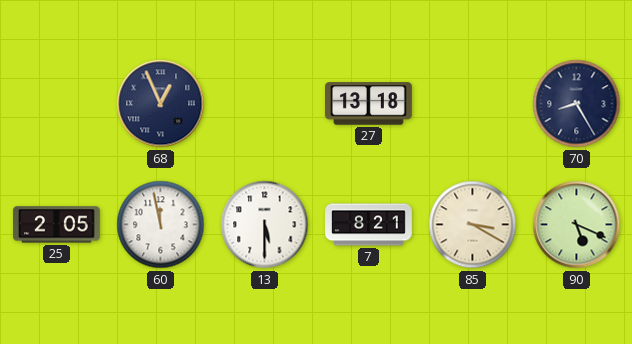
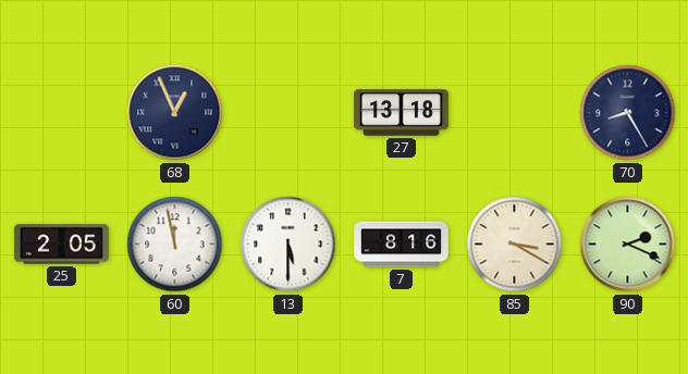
7: 8:21 -> 8:16 (402, 245)
90: 5:19 -> 2:19 (628, 245)
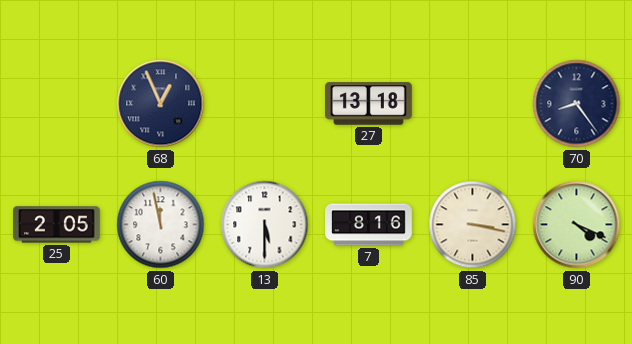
70: 8:25 -> 8:24 (577, 104)
85: 3:20 -> 3:17 (473, 225)
90: 2:19 -> 4:19 (577, 225)
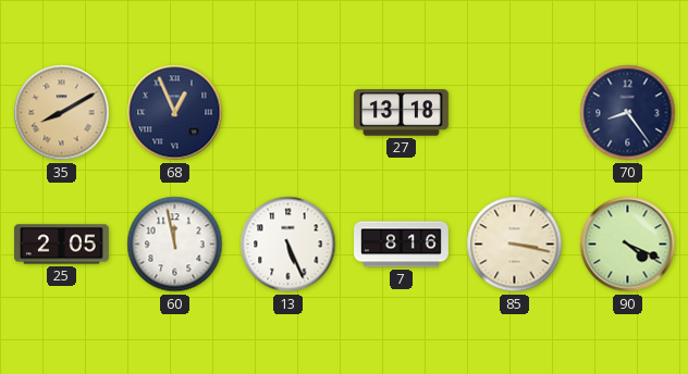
35: none -> 8:10 (62, 113)
13: 5:30 -> 5:26 (288, 245)
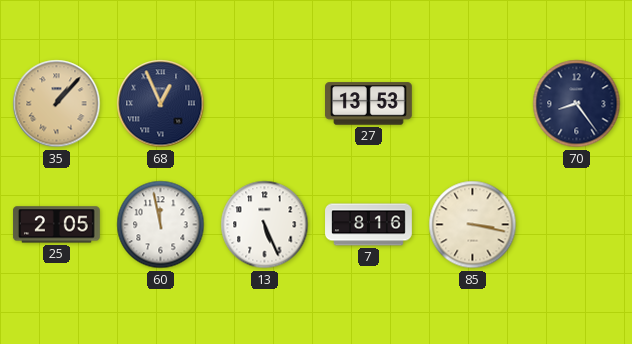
35: 8:10 -> 1:07 (57, 104)
27: 13:18 -> 13:53 (369, 104)
90: 4:19 -> none (628, 245)
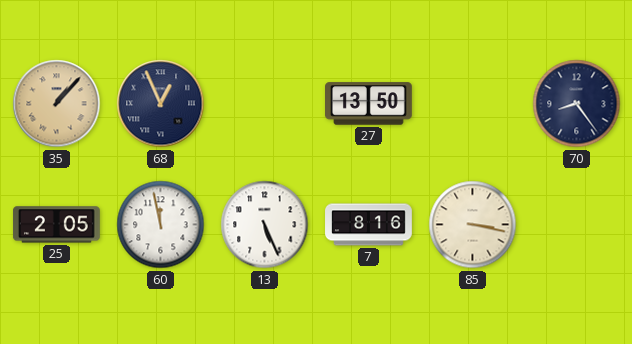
27: 13:53 -> 13:50 (369, 104)
